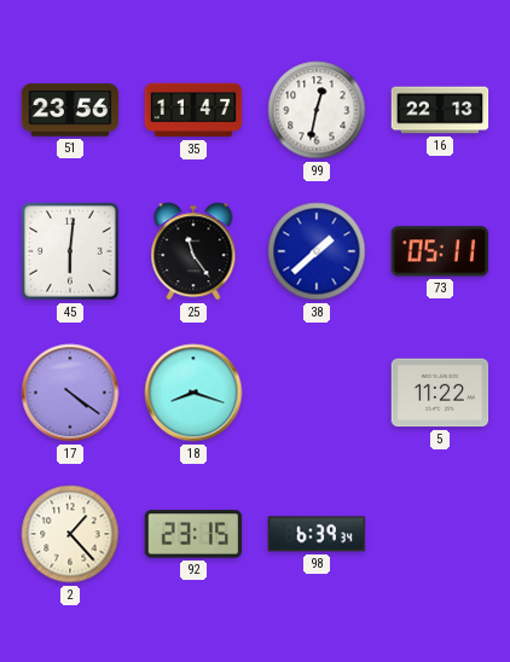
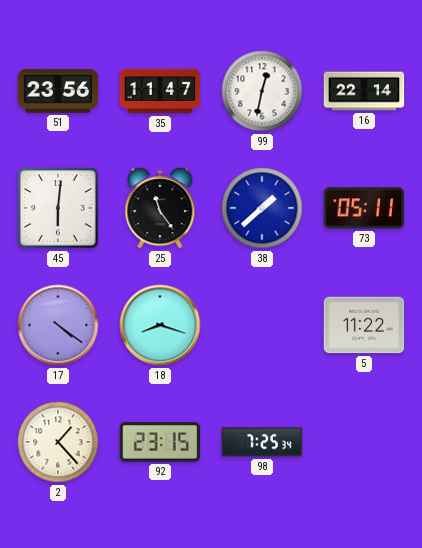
16: 22:13 -> 22:14 (364, 91)
98: 6:39 -> 7:25 (262, 442)
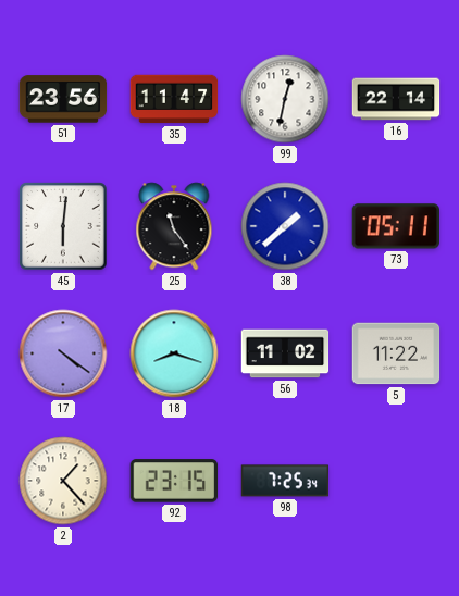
56: none -> 11:02 (285, 353)
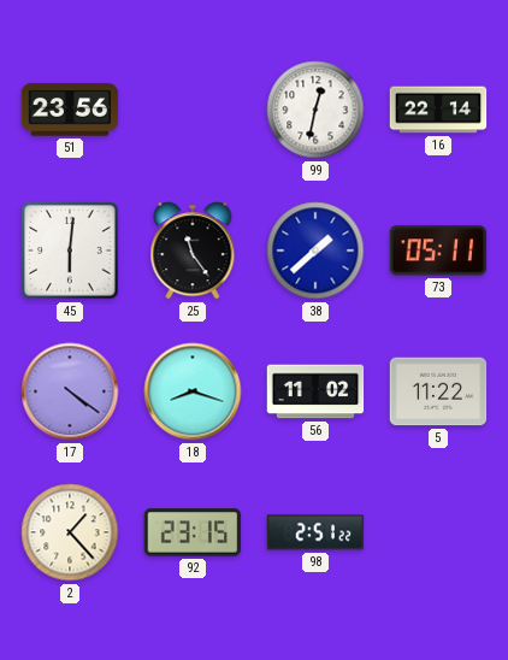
35: 11:47 -> none (174, 99)
98: 7:25 -> 2:51 (315, 532)
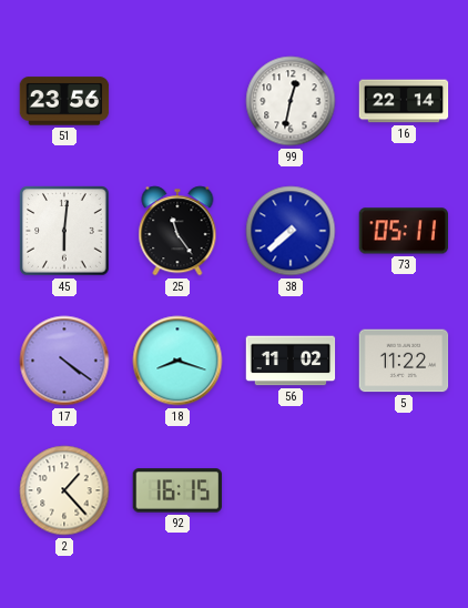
38: 1:38 -> 7:38 (291, 231)
92: 23:15 -> 16:15 (177, 490)
98: 2:51 -> none (315, 532)
